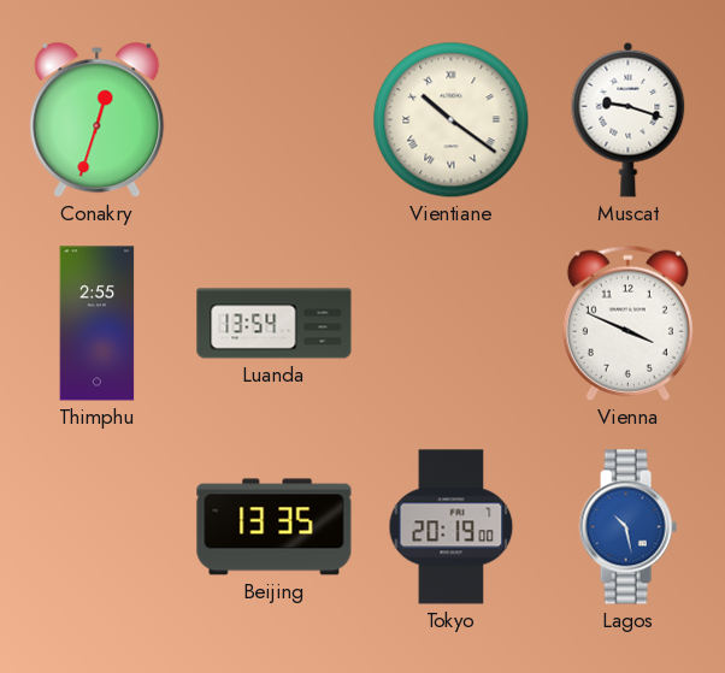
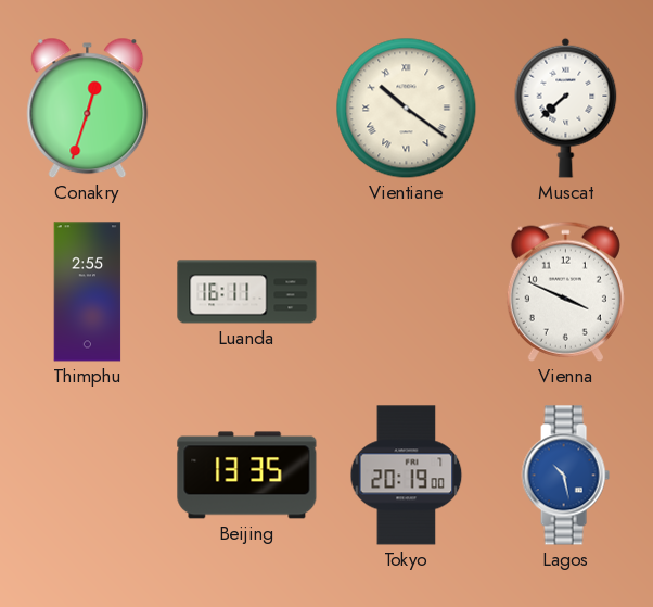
Muscat: 9:18 -> 7:38 (566, 108)
Luanda: 13:54 -> 16:11 (247, 292)
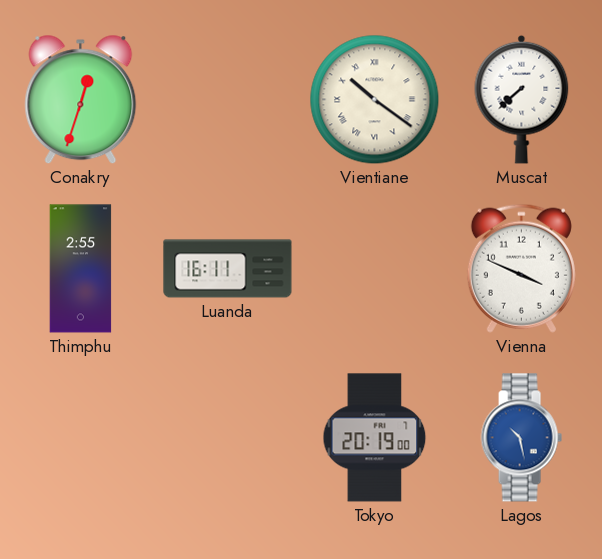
Beijing: 13:35 -> none (247, 476)
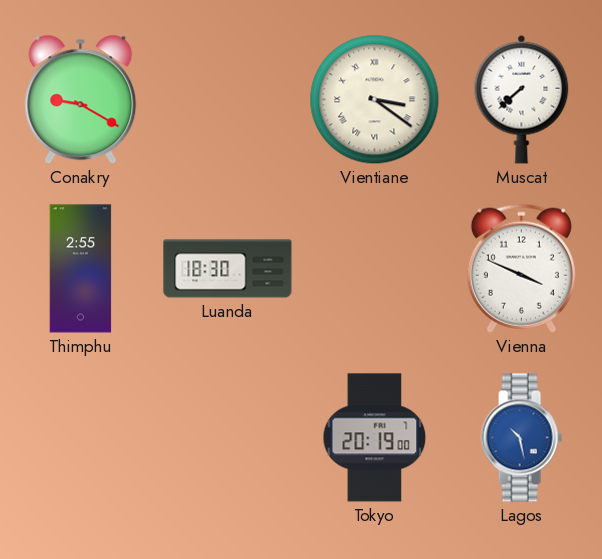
Conakry: 12:33 -> 9:20 (81, 100)
Vientiane: 10:21 -> 3:21 (375, 100)
Luanda: 16:11 -> 18:30 (228, 269)
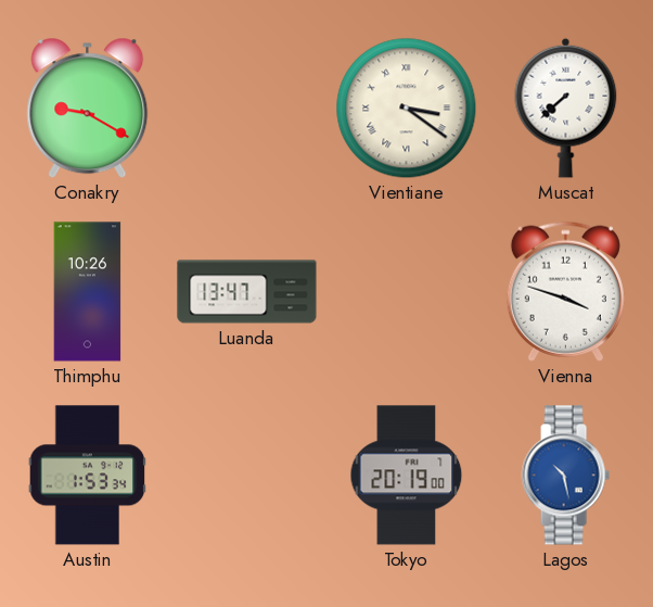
Thimphu: 2:55 -> 10:26 (88, 292)
Luanda: 18:30 -> 13:47 (247, 292)
Vienna: 3:49 -> 3:48 (565, 291)
Austin: none -> 1:53 (88, 476)
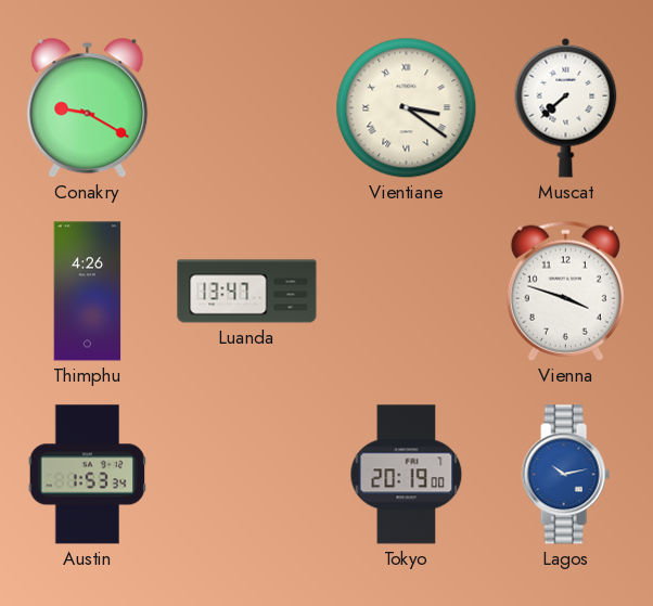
Thimphu: 10:26 -> 4:26 (88, 292)
Lagos: 10:28 -> 10:13 (565, 475)
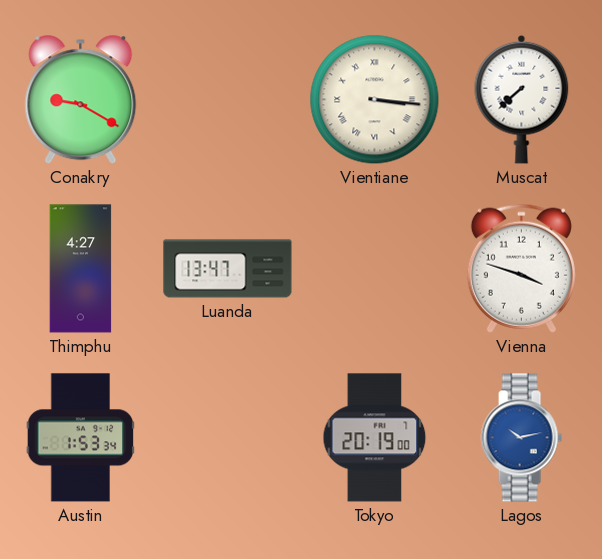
Vientiane: 3:21 -> 3:16 (375, 100)
Thimphu: 4:26 -> 4:27 (81, 269)
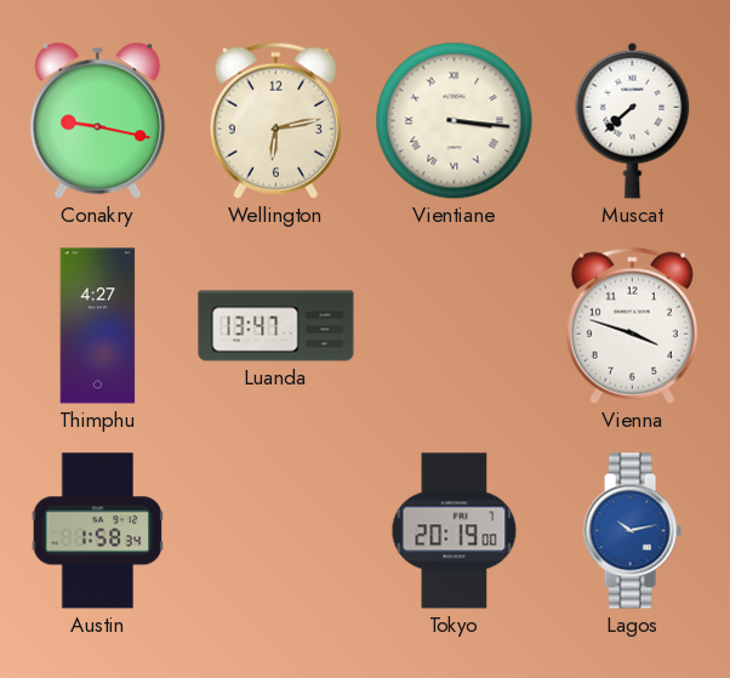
Conakry: 9:20 -> 9:17 (98, 121)
Wellington: none -> 6:13 (275, 120)
Austin: 1:53 -> 1:58 (98, 531)
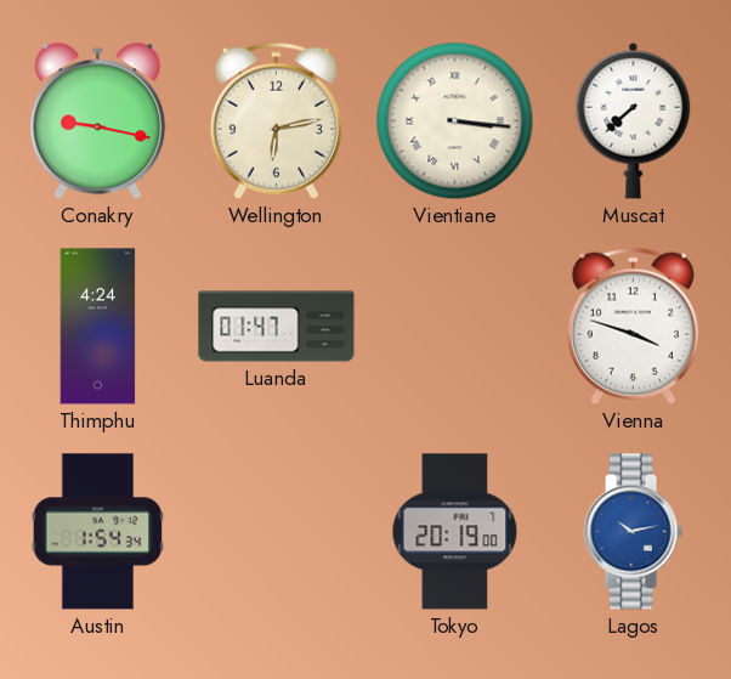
Thimphu: 4:27 -> 4:24 (98, 327)
Luanda: 13:47 -> 01:47 (277, 327)
Austin: 1:58 -> 1:54 (98, 532)
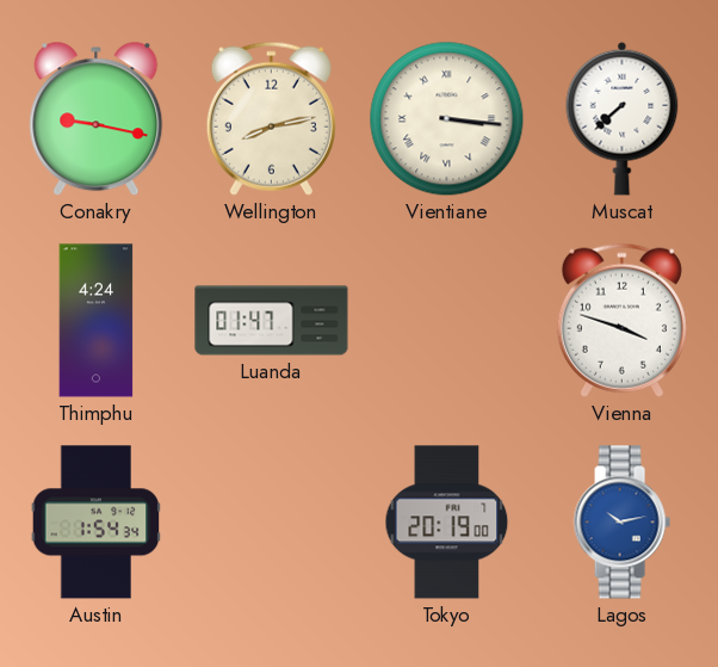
Wellington: 6:13 -> 8:13 (271, 118)
